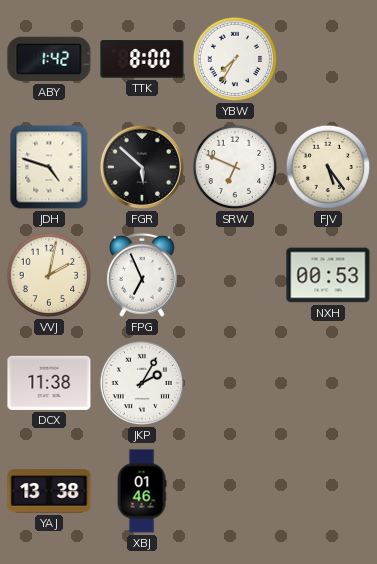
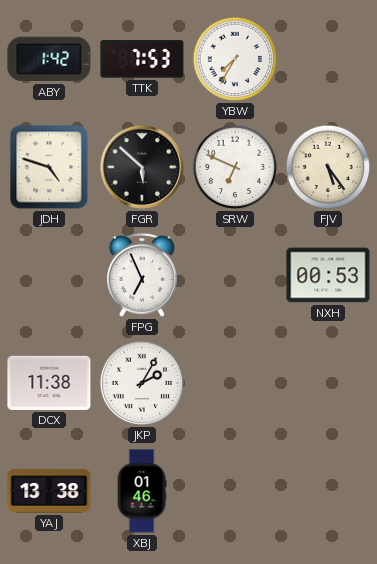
TTK: 8:00 -> 7:53 (142, 59)
VVJ: 2:02 -> none (49, 275)
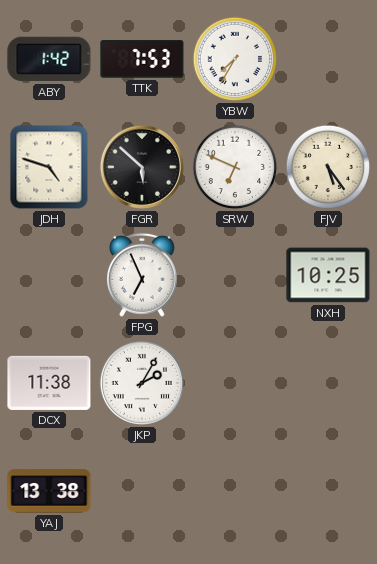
NXH: 00:53 -> 10:25 (328, 275)
XBJ: 01:46 -> none (142, 491)
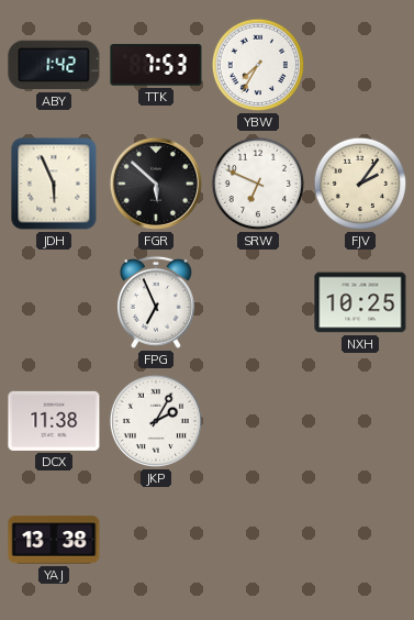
JDH: 4:48 -> 5:56 (54, 184)
FJV: 5:24 -> 2:06 (360, 184)
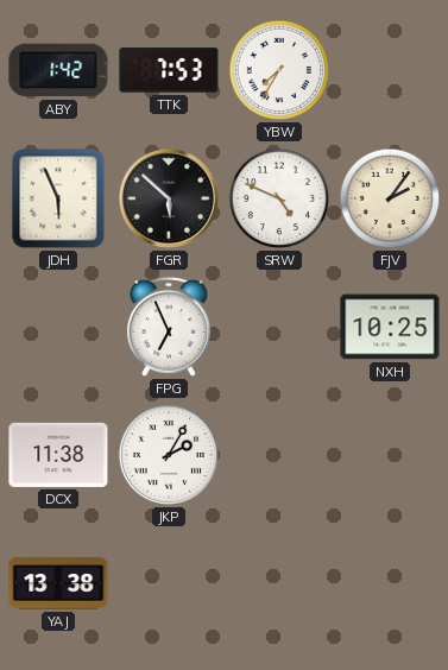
SRW: 6:49 -> 4:49 (279, 198)
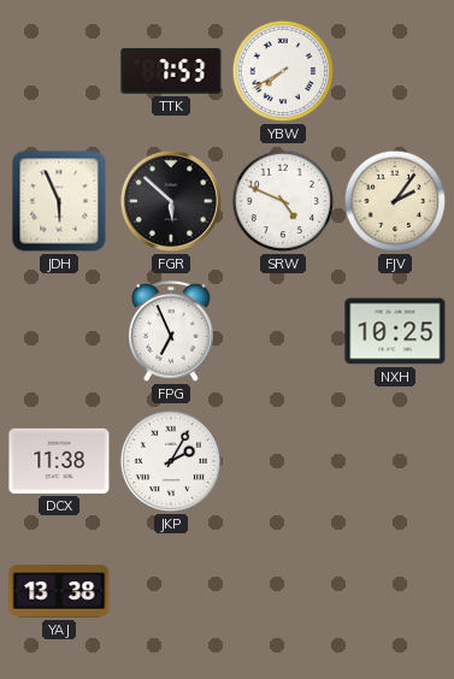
ABY: 1:42 -> none (58, 70)
YBW: 7:35 -> 7:40 (283, 71)
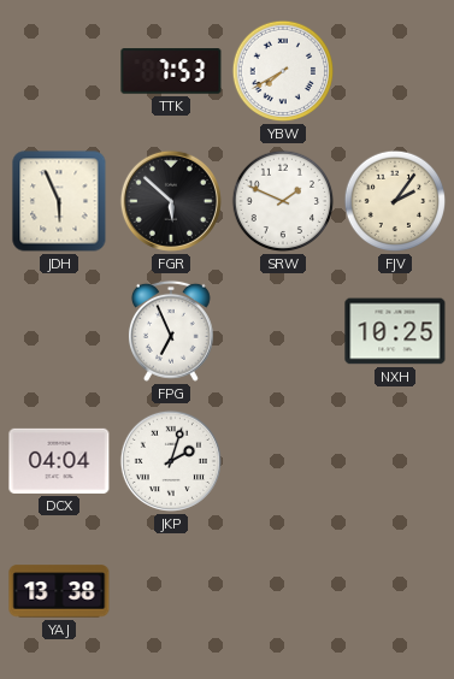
SRW: 4:49 -> 1:49 (283, 201)
DCX: 11:38 -> 04:04 (59, 461)
JKP: 2:05 -> 2:03 (171, 461)
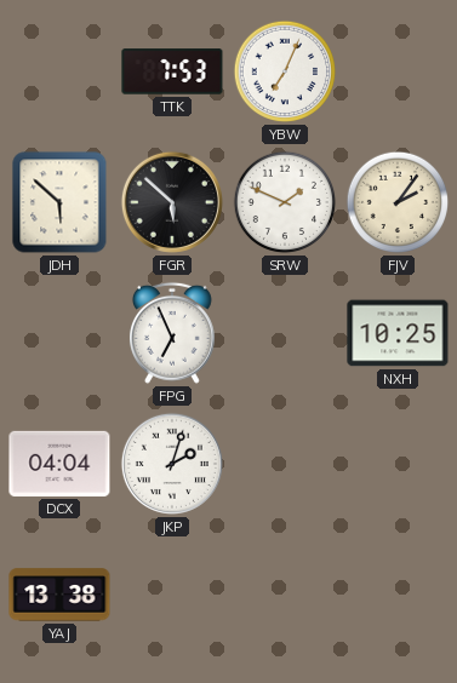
YBW: 7:40 -> 7:04 (285, 71)
JDH: 5:56 -> 5:52 (59, 202)
